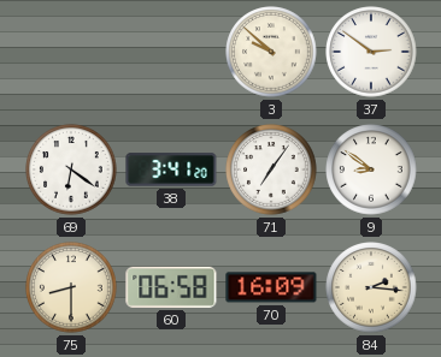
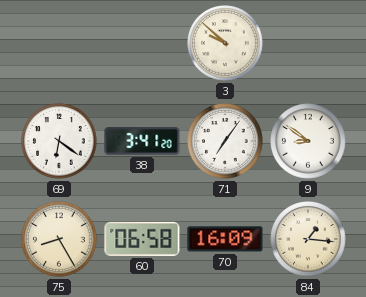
37: 2:51 -> none (371, 52)
75: 8:30 -> 8:25 (59, 239)
84: 2:16 -> 1:16 (308, 239)
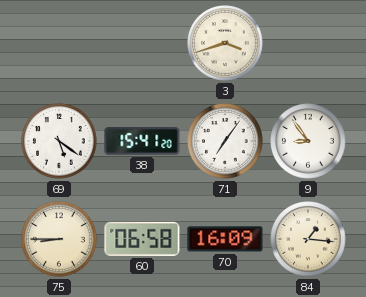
3: 9:52 -> 3:42 (225, 43)
69: 6:21 -> 5:21 (59, 141)
38: 3:41 -> 15:41 (142, 141)
9: 8:51 -> 8:54 (308, 141)
75: 8:25 -> 8:45 (59, 239)
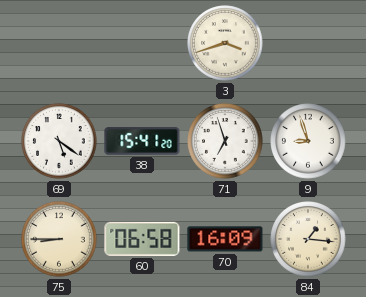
71: 7:06 -> 6:57 (225, 141)
9: 8:54 -> 8:57 (308, 141)
